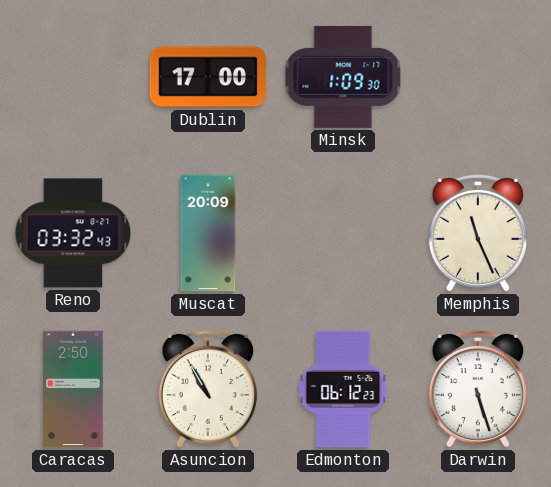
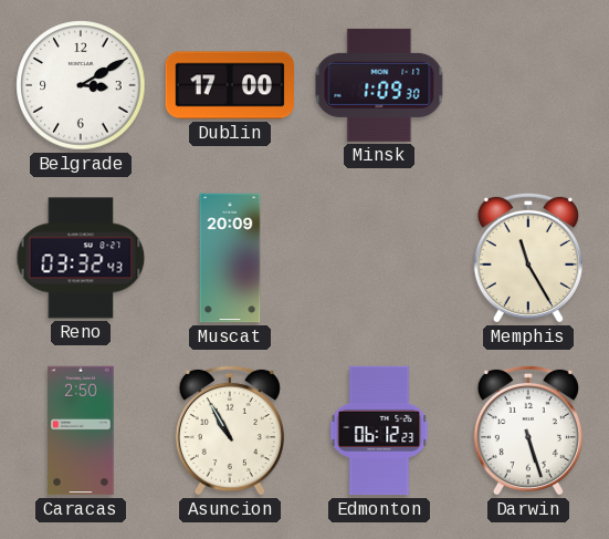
Belgrade: none -> 3:10 (81, 85)
Memphis: 11:26 -> 11:25 (528, 258)
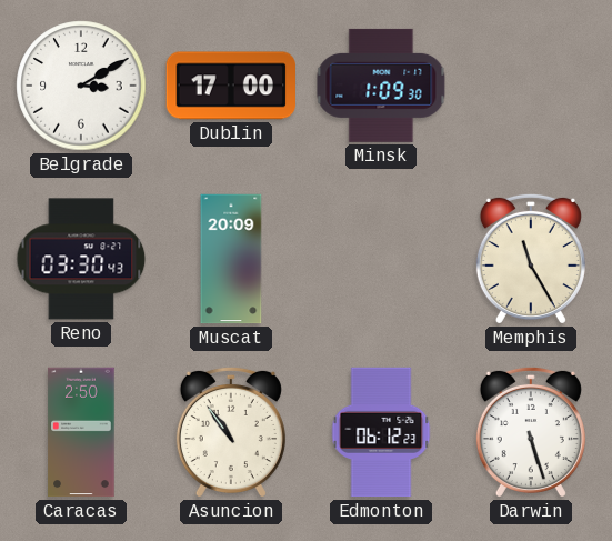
Reno: 03:32 -> 03:30 (81, 259)
Asuncion: 10:55 -> 10:54 (231, 432)
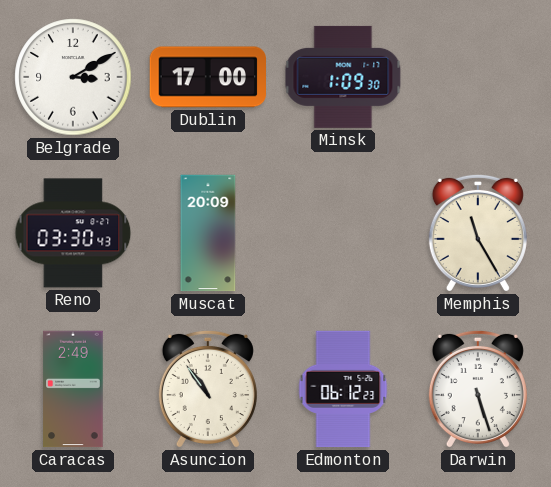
Caracas: 2:50 -> 2:49 (73, 389)
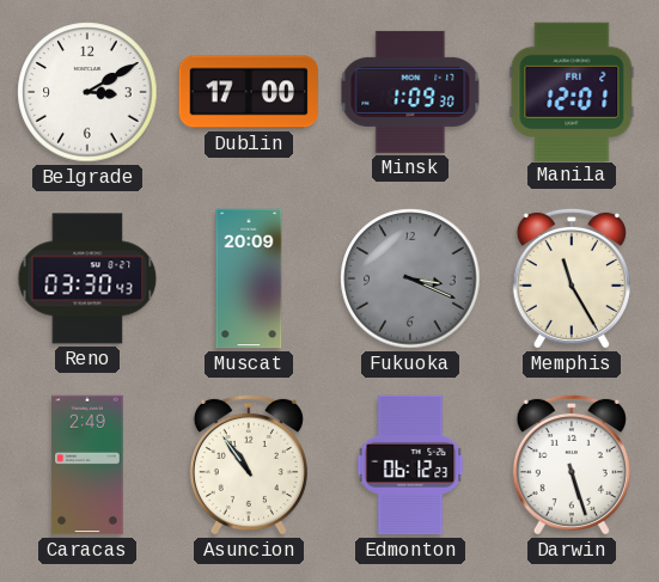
Manila: none -> 12:01 (572, 91)
Fukuoka: none -> 3:19 (410, 278)
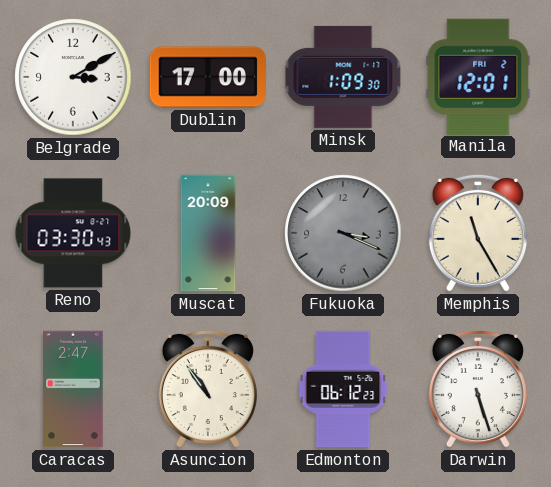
Caracas: 2:49 -> 2:47 (73, 389)
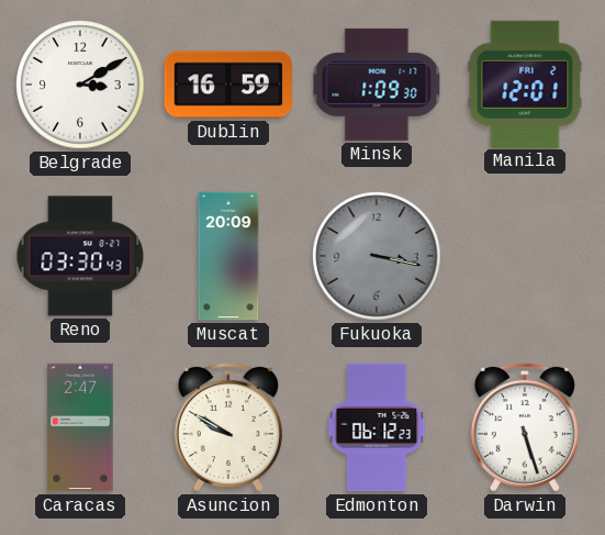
Dublin: 17:00 -> 16:59 (228, 85)
Fukuoka: 3:19 -> 3:17 (377, 256)
Memphis: 11:25 -> none (478, 233)
Asuncion: 10:54 -> 9:50 (228, 427)
